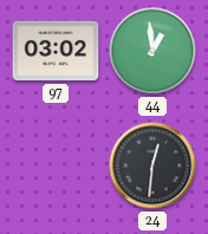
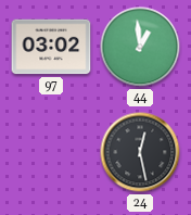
24: 12:31 -> 12:28 (140, 152)
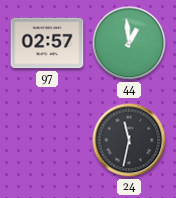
97: 03:02 -> 02:57 (47, 43)
24: 12:28 -> 11:32 (129, 140)
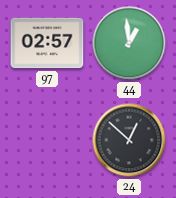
24: 11:32 -> 12:52 (129, 140)
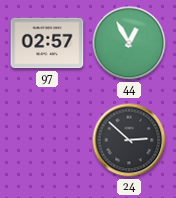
44: 12:59 -> 12:55 (129, 43)
24: 12:52 -> 2:52 (129, 140)
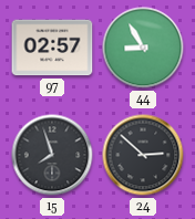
44: 12:55 -> 8:55 (143, 48)
15: none -> 7:57 (52, 155)
